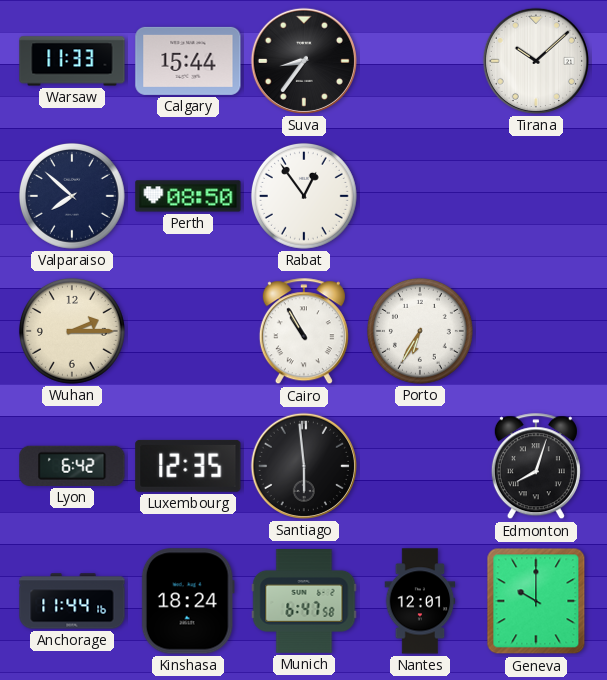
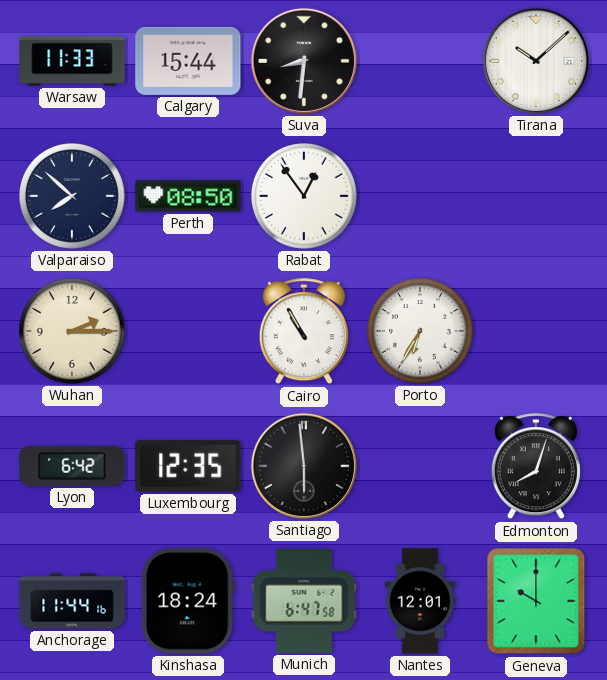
Suva: 8:36 -> 8:31 (304, 61)
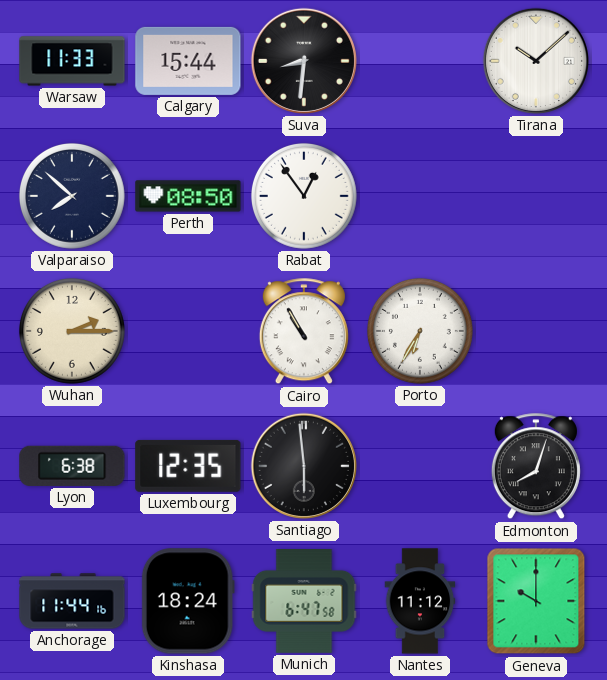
Lyon: 6:42 -> 6:38 (72, 466)
Nantes: 12:01 -> 11:12 (420, 601)
